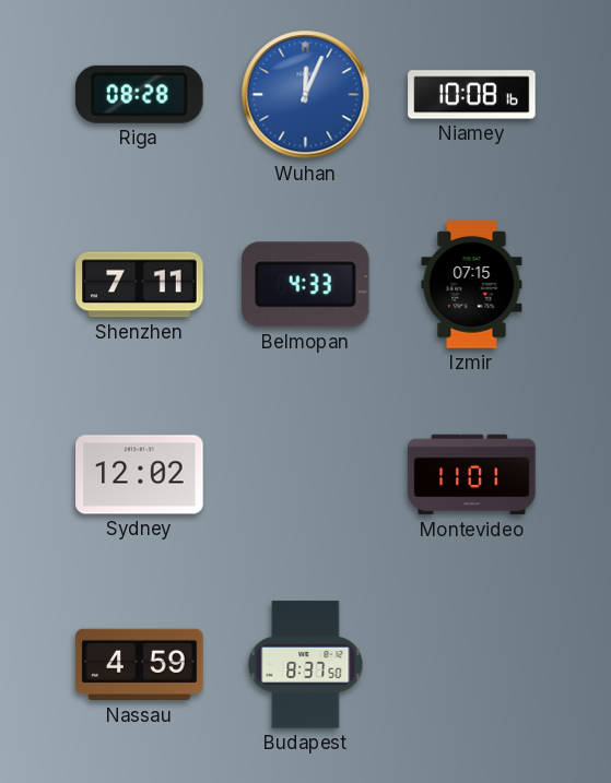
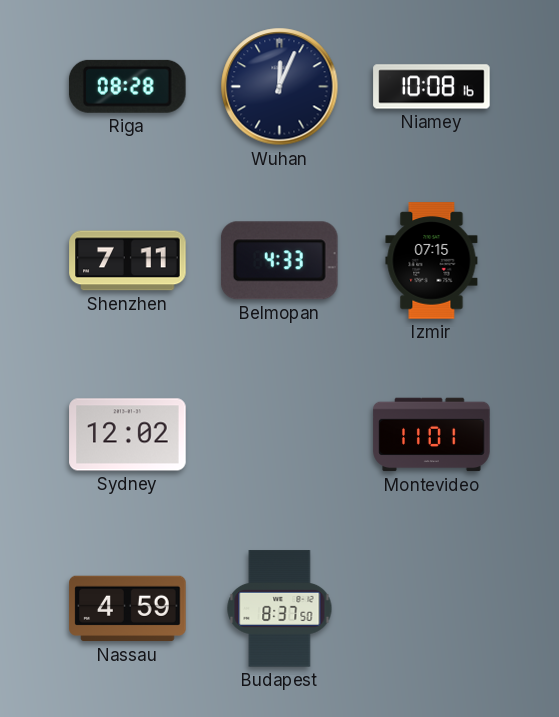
Wuhan dial: blue -> navy (280, 87)
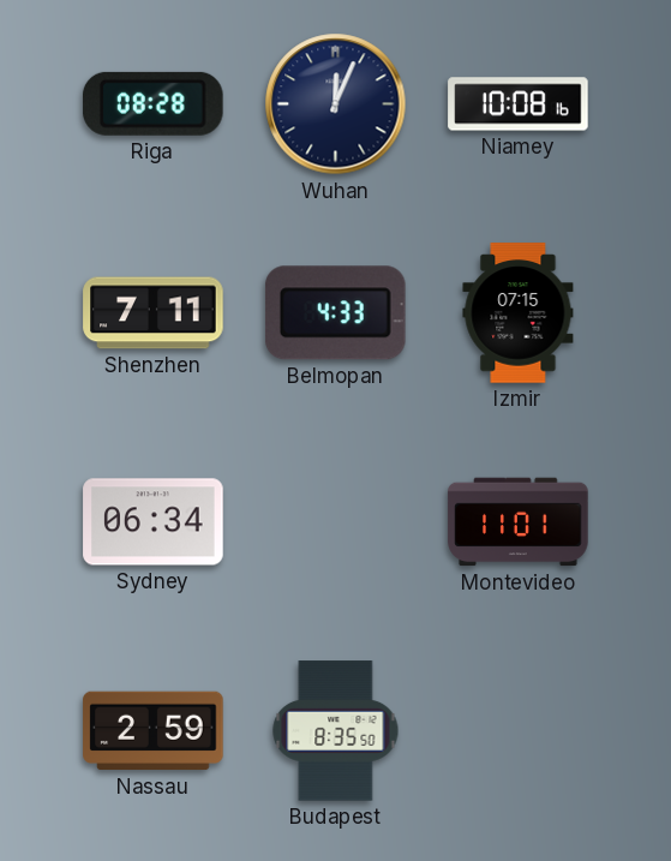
Sydney: 12:02 -> 06:34 (154, 522)
Nassau: 4:59 -> 2:59 (154, 731)
Budapest: 8:37 -> 8:35 (336, 731)
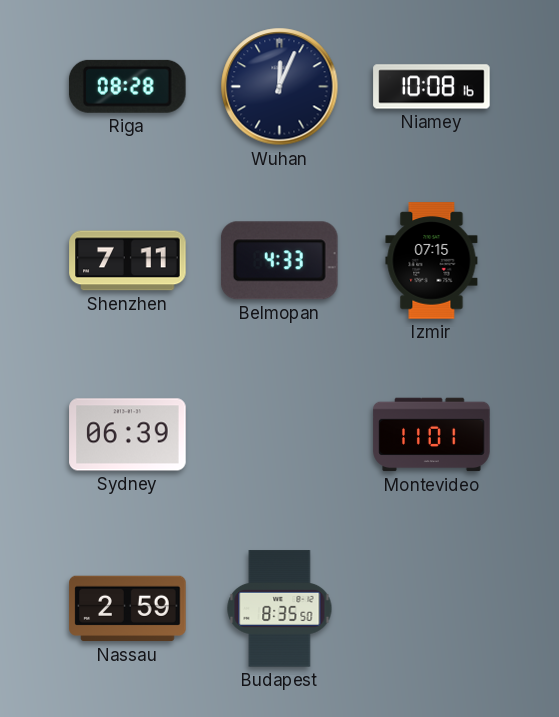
Sydney: 06:34 -> 06:39 (128, 435)
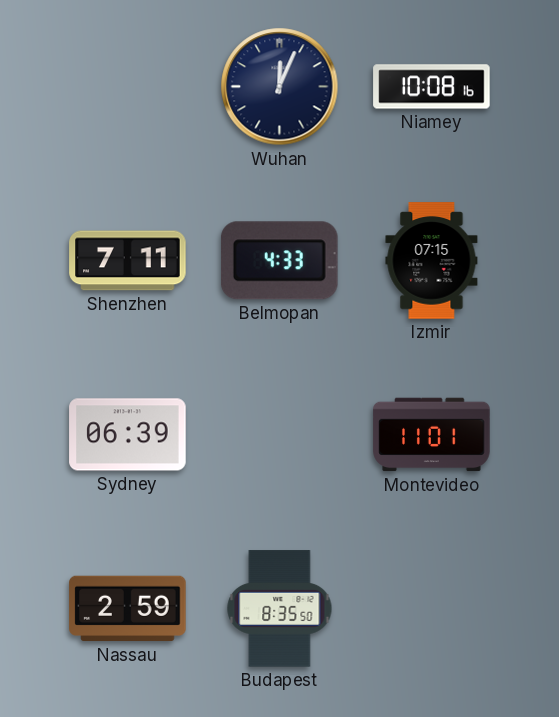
Riga: 08:28 -> none (127, 86)
